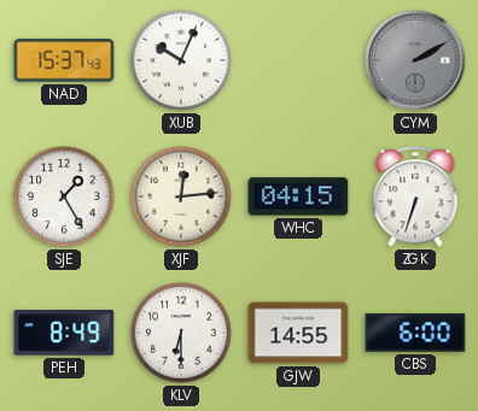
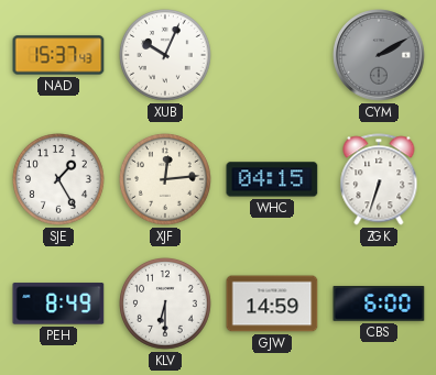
GJW: 14:55 -> 14:59 (272, 304)
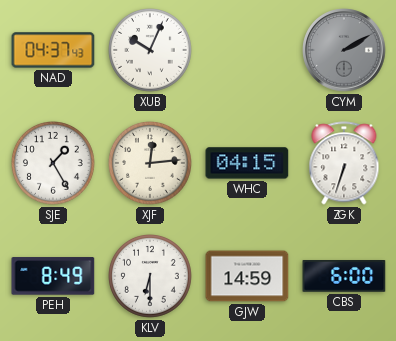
NAD: 15:37 -> 04:37 (53, 50)
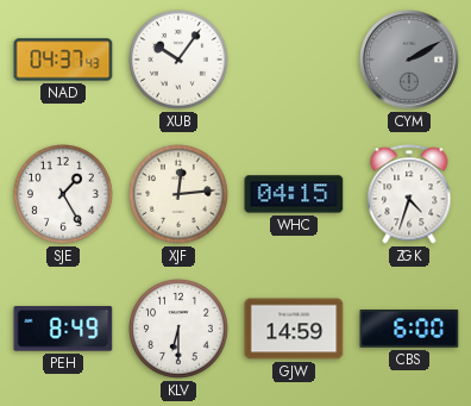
XUB: 10:04 -> 10:06 (180, 61)
ZGK: 6:33 -> 4:33 (409, 194)
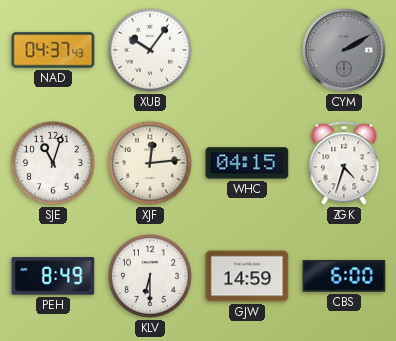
SJE: 1:25 -> 11:03 (54, 164)
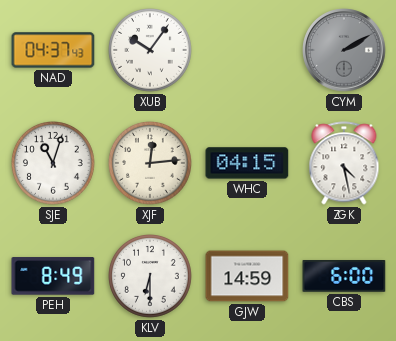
ZGK: 4:33 -> 4:28 (344, 163)
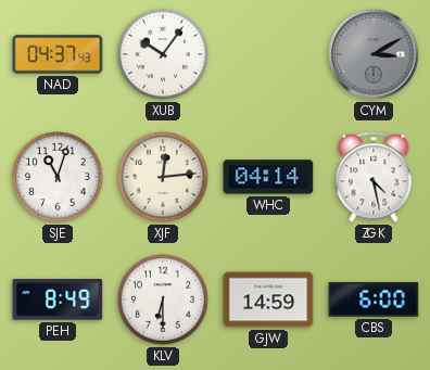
CYM: 2:10 -> 3:10 (374, 54)
WHC: 04:15 -> 04:14 (268, 177)
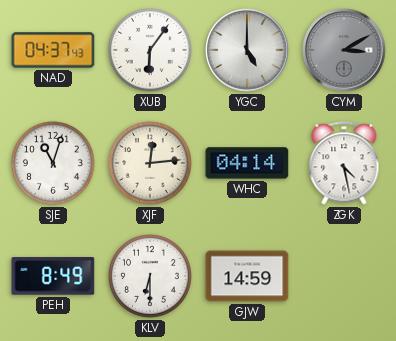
XUB: 10:06 -> 6:06 (151, 51)
YGC: none -> 5:00 (247, 50)
CBS: 6:00 -> none (374, 301)
